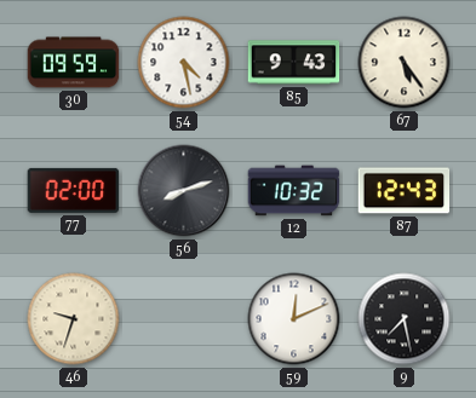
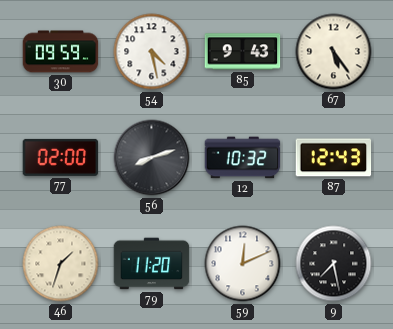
46: 9:33 -> 1:33 (61, 264)
79: none -> 11:20 (152, 264)
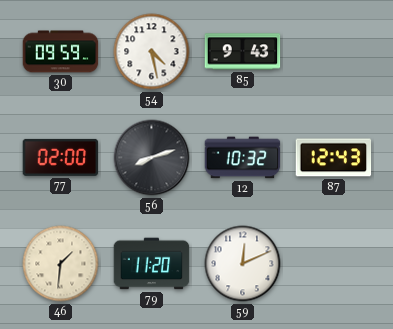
67: 5:24 -> none (334, 52)
46: 1:33 -> 1:31 (61, 264)
9: 7:28 -> none (334, 264)
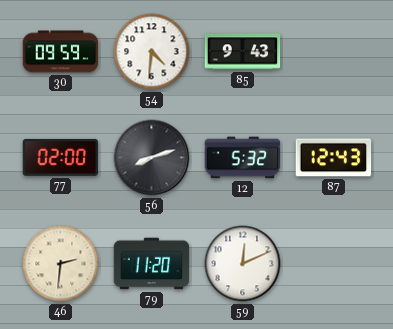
54: 4:28 -> 4:31 (152, 52)
12: 10:32 -> 5:32 (243, 158)
46: 1:31 -> 2:31 (61, 264)
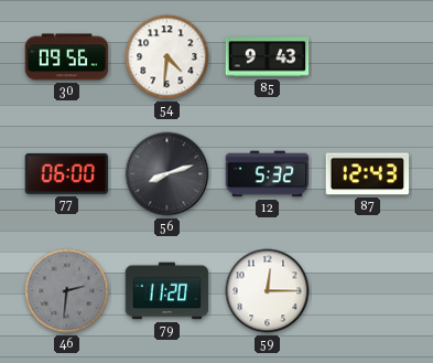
30: 09:59 -> 09:56 (67, 57)
77: 02:00 -> 06:00 (67, 173)
46 dial: cream -> grey (67, 291)
59: 12:11 -> 12:15 (268, 291)
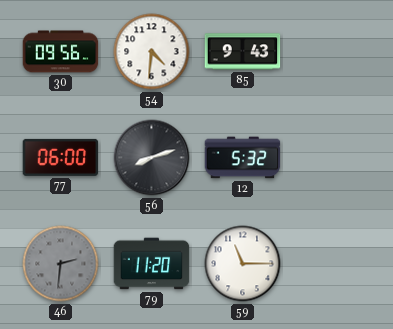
87: 12:43 -> none (368, 174)
59: 12:15 -> 11:15 (243, 264)
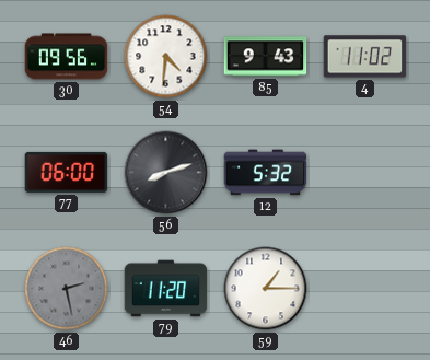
4: none -> 11:02 (365, 57)
46: 2:31 -> 2:28 (67, 289)
59: 11:15 -> 1:15 (266, 289)
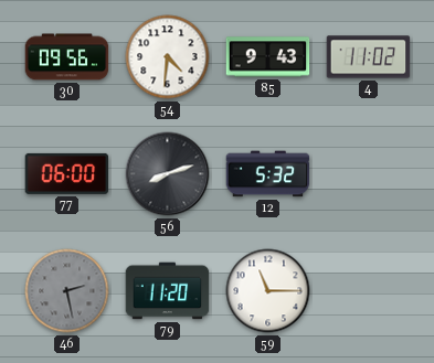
59: 1:15 -> 11:15 (268, 291)
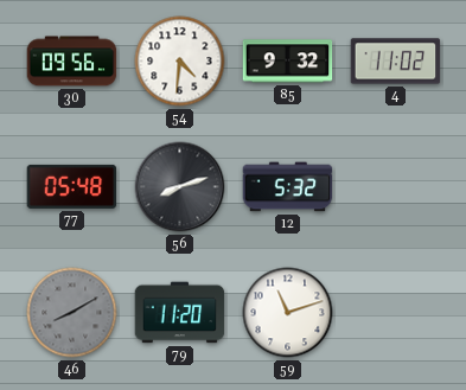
85: 9:43 -> 9:32 (288, 62)
77: 06:00 -> 05:48 (72, 186)
46: 2:28 -> 8:10 (72, 313)
59: 11:15 -> 11:12 (288, 313)
